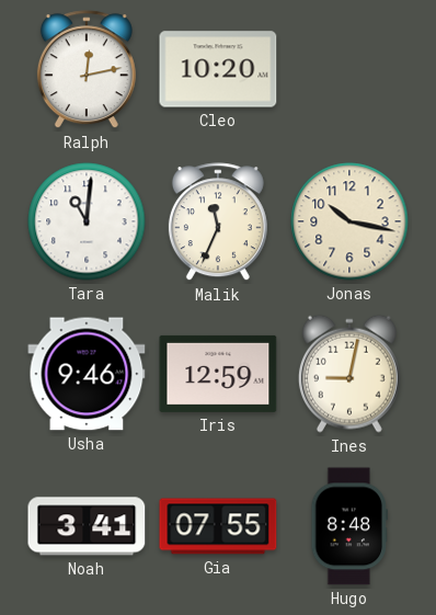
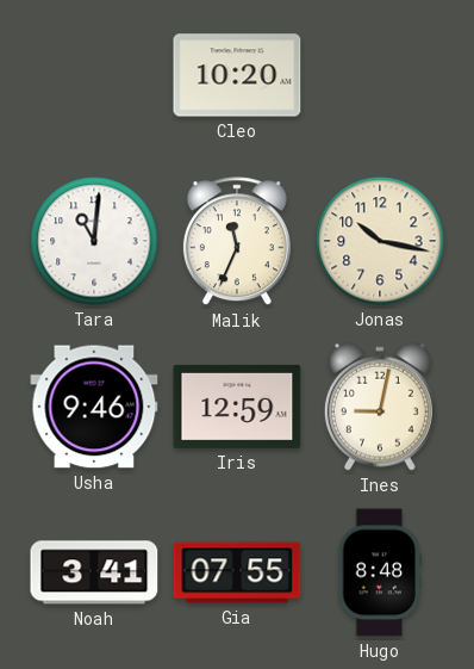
Ralph: 12:13 -> none (87, 70)
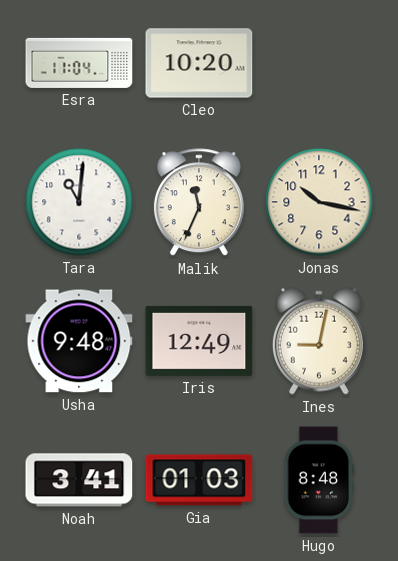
Esra: none -> 11:04 (79, 63)
Usha: 9:46 -> 9:48 (79, 341)
Iris: 12:59 -> 12:49 (199, 341)
Gia: 07:55 -> 01:03 (199, 480)
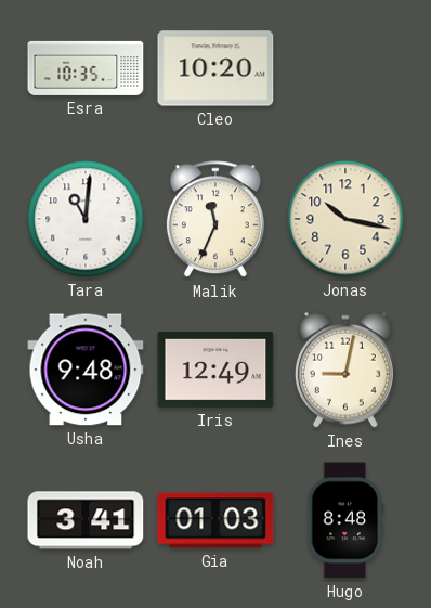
Esra: 11:04 -> 10:35 (86, 68)
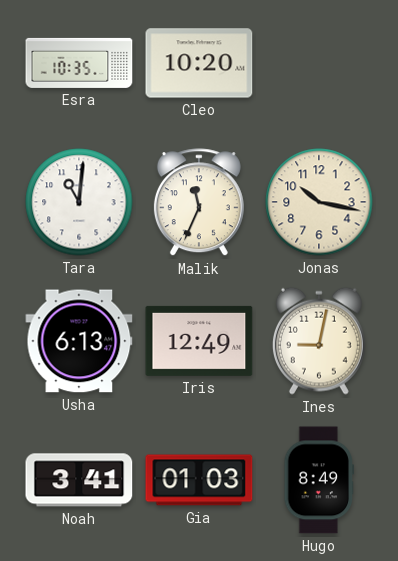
Usha: 9:48 -> 6:13 (79, 341)
Hugo: 8:48 -> 8:49 (319, 480)
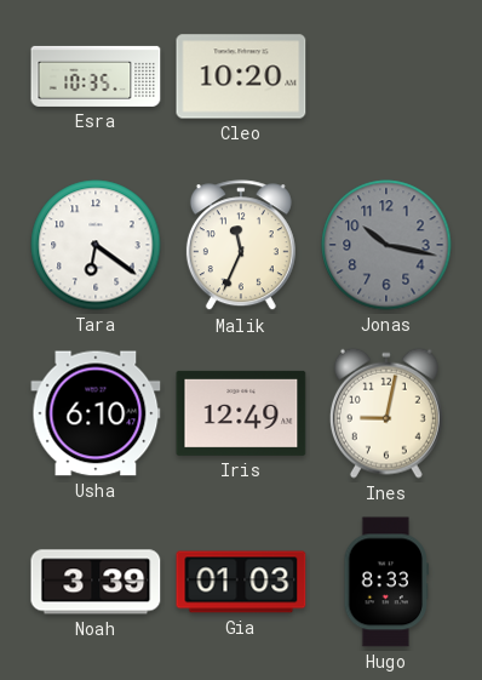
Tara: 11:01 -> 6:21 (96, 245)
Jonas dial: cream -> grey (386, 245)
Usha: 6:13 -> 6:10 (96, 413)
Noah: 3:41 -> 3:39 (96, 582)
Hugo: 8:49 -> 8:33 (386, 582)
